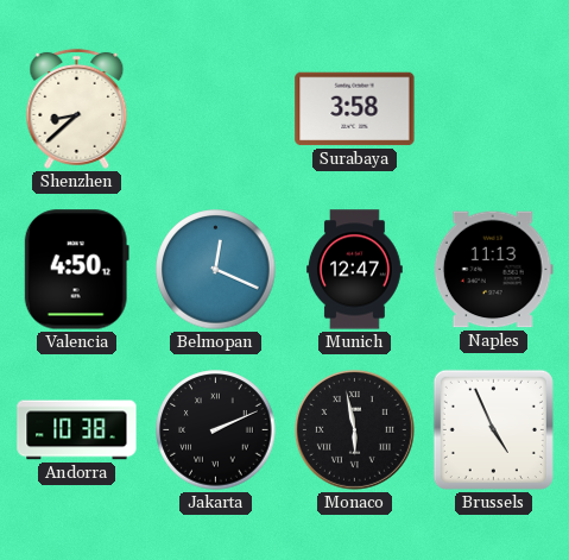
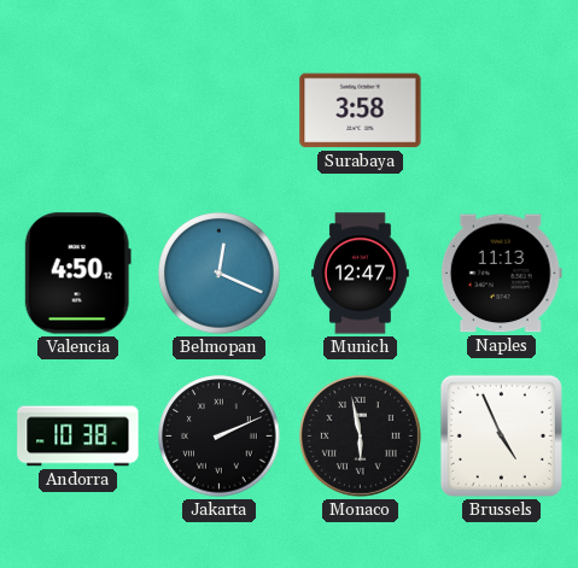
Shenzhen: 8:38 -> none (77, 108)
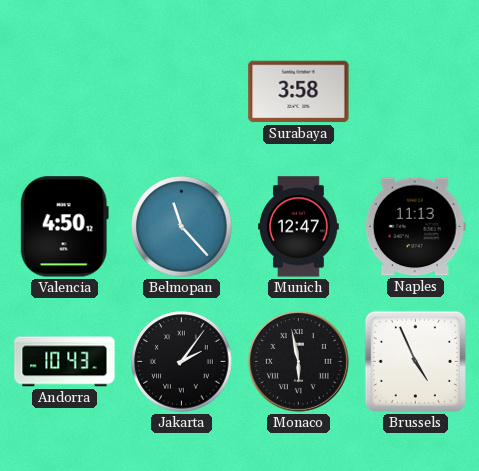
Belmopan: 12:19 -> 11:23 (182, 227)
Andorra: 10:38 -> 10:43 (65, 362)
Jakarta: 2:11 -> 2:06 (182, 362)
